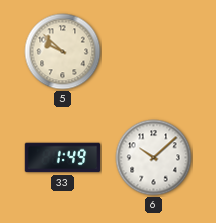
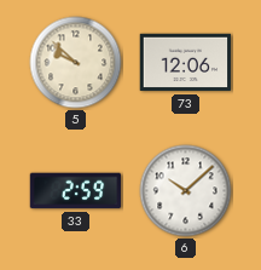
73: none -> 12:06 (186, 63)
33: 1:49 -> 2:59 (76, 191)
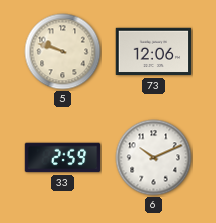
5: 9:52 -> 9:48 (63, 52)
6: 10:08 -> 10:11 (154, 158)
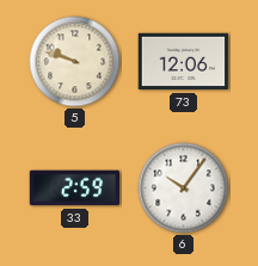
6: 10:11 -> 10:06 (184, 188)
